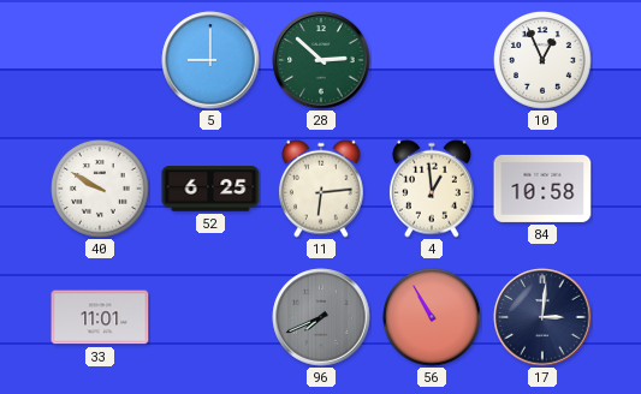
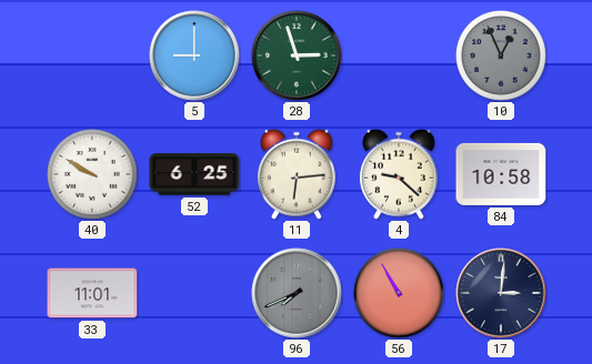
28: 2:52 -> 2:57 (297, 55)
10 dial: white -> grey (502, 57)
4: 12:59 -> 9:22 (399, 174)
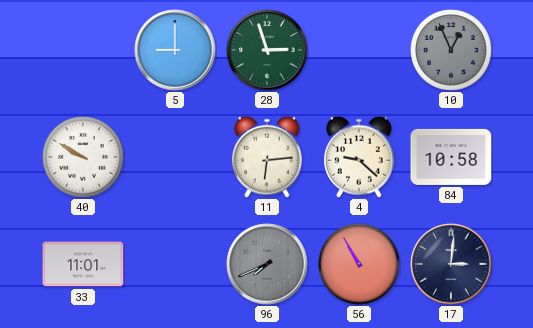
52: 6:25 -> none (194, 174)
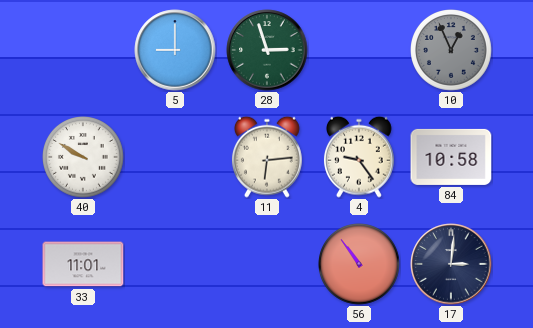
4: 9:22 -> 9:24 (359, 157)
96: 7:41 -> none (267, 264)
56: 10:55 -> 10:54 (360, 265)
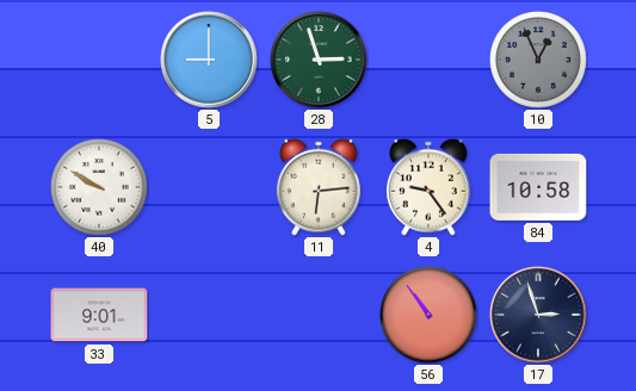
33: 11:01 -> 9:01 (99, 315)
17: 3:01 -> 2:57 (538, 315)
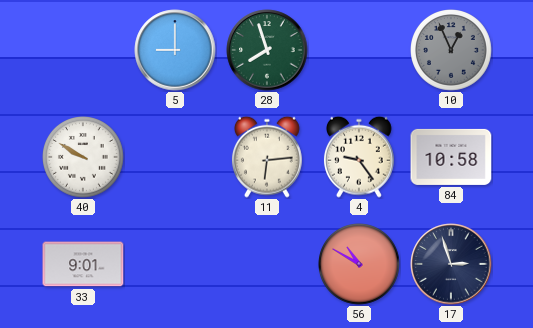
28: 2:57 -> 7:57 (267, 50)
56: 10:54 -> 10:50 (360, 265)
